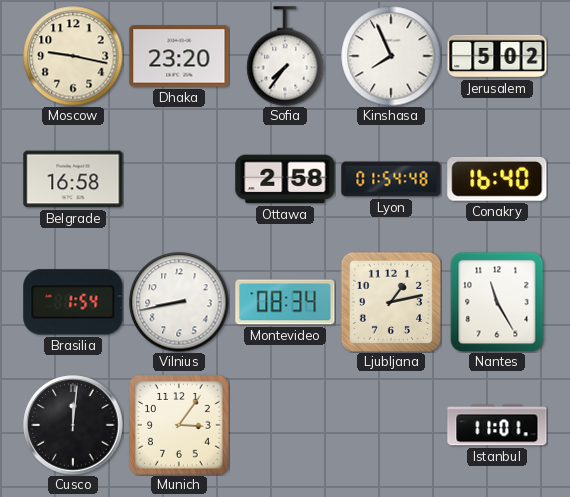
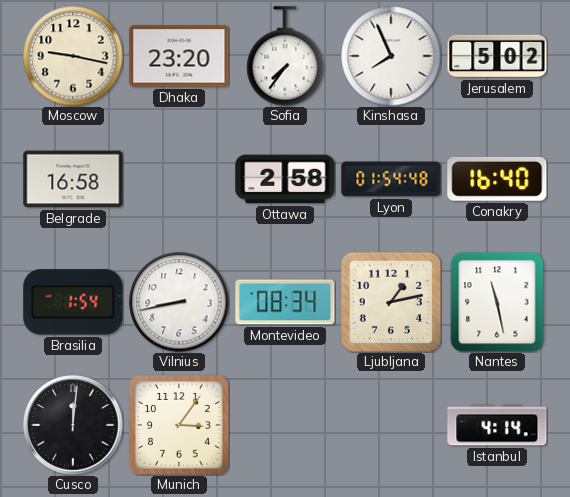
Nantes: 11:25 -> 11:28 (497, 302)
Istanbul: 11:01 -> 4:14 (497, 425)
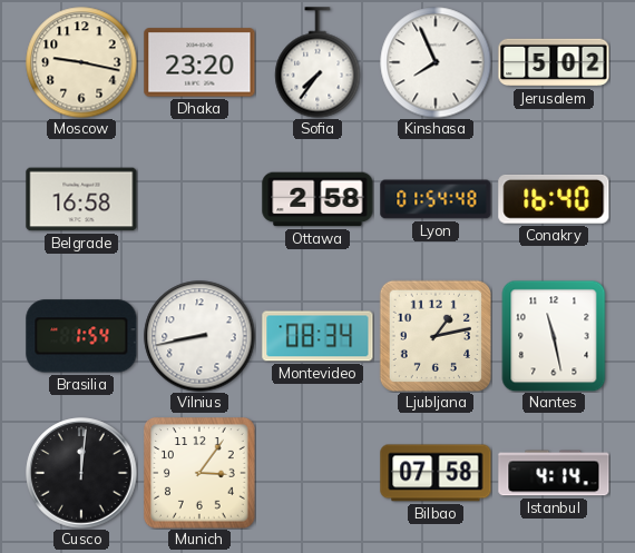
Bilbao: none -> 07:58 (436, 473)
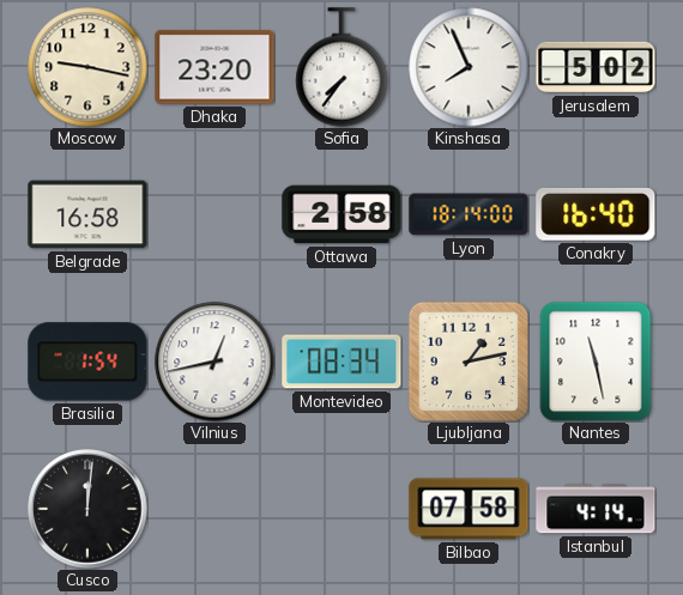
Lyon: 01:54 -> 18:14 (469, 214)
Vilnius: 8:43 -> 12:43 (214, 362)
Munich: 3:06 -> none (201, 474)
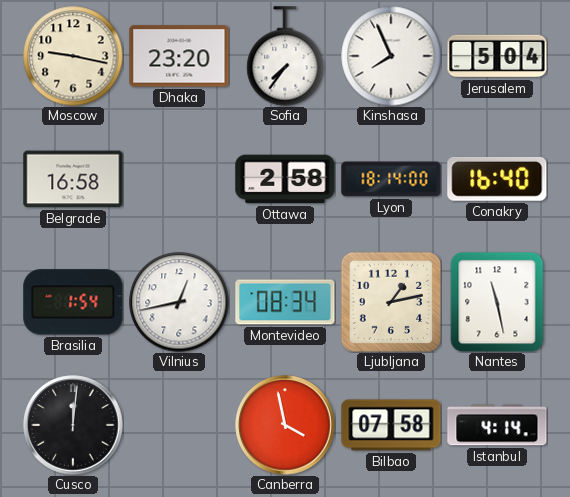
Jerusalem: 5:02 -> 5:04 (497, 56)
Canberra: none -> 3:58 (285, 425)
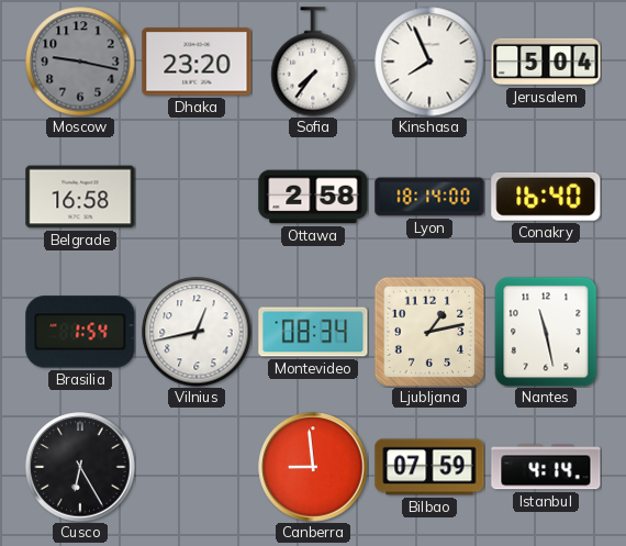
Moscow dial: cream -> grey (80, 62)
Cusco: 12:01 -> 6:25 (80, 467)
Canberra: 3:58 -> 8:59 (313, 467)
Bilbao: 07:58 -> 07:59 (429, 467)
